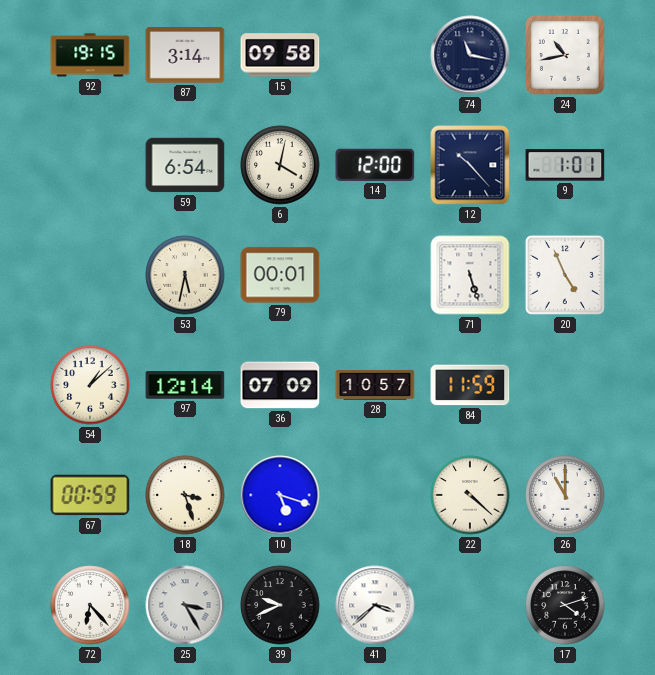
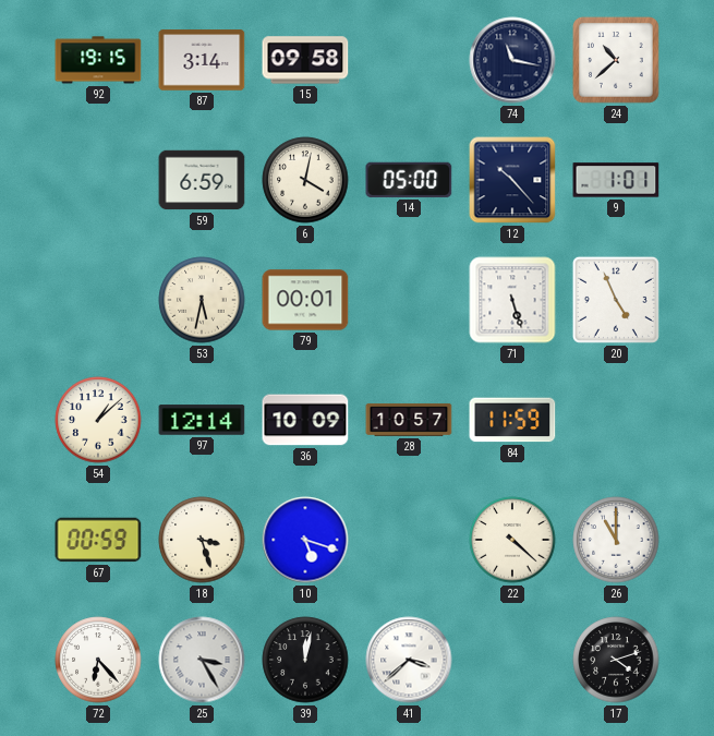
24: 10:43 -> 10:38 (616, 60)
59: 6:54 -> 6:59 (202, 180)
14: 12:00 -> 05:00 (409, 180)
36: 07:09 -> 10:09 (305, 420)
39: 9:41 -> 12:02 (305, 660)
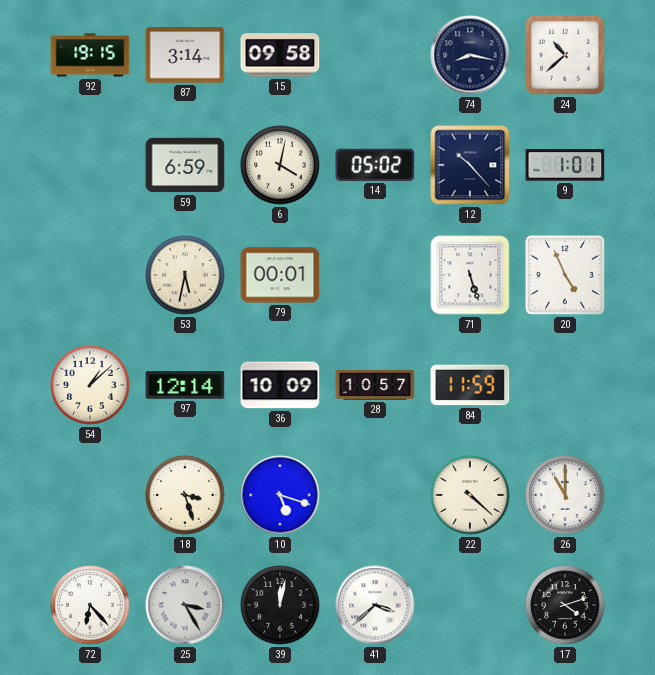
74: 11:17 -> 8:17 (470, 55)
14: 05:00 -> 05:02 (375, 165)
67: 00:59 -> none (98, 540)
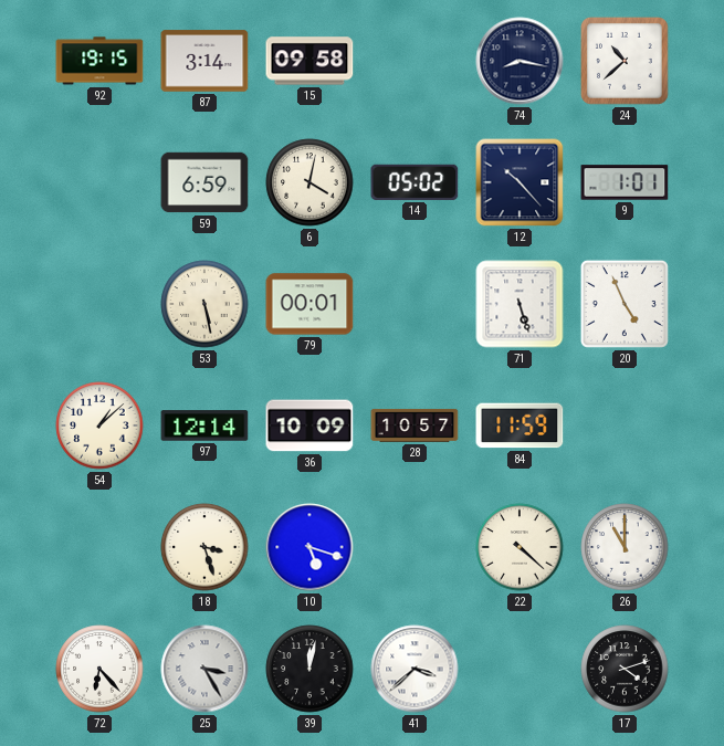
53: 5:32 -> 5:28 (204, 304)
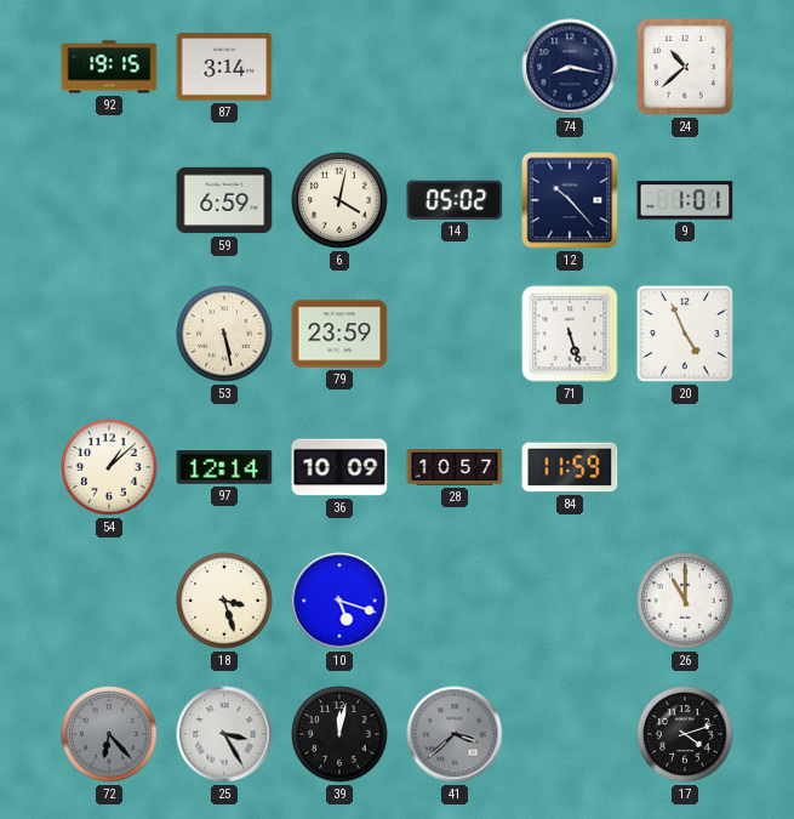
15: 09:58 -> none (309, 61)
79: 00:01 -> 23:59 (339, 334)
22: 4:22 -> none (520, 547)
72 dial: white -> grey (109, 734)
41 dial: white -> grey (455, 734)
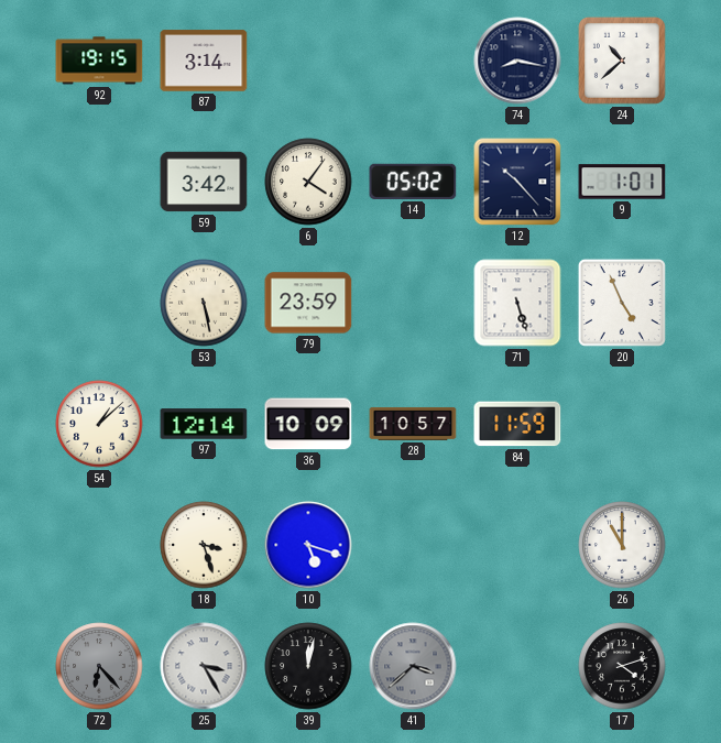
59: 6:59 -> 3:42 (204, 182)
6: 4:02 -> 4:06 (308, 182)
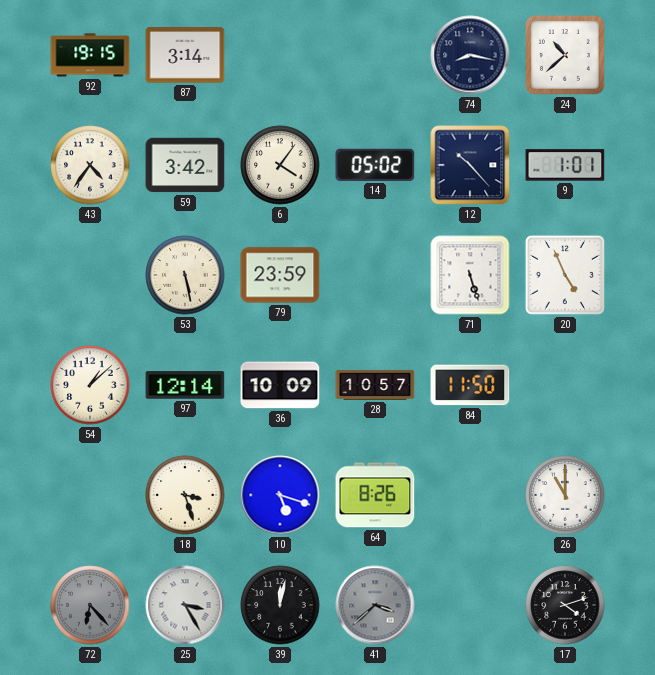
43: none -> 4:36 (90, 165)
84: 11:59 -> 11:50 (470, 385)
64: none -> 8:26 (375, 495)
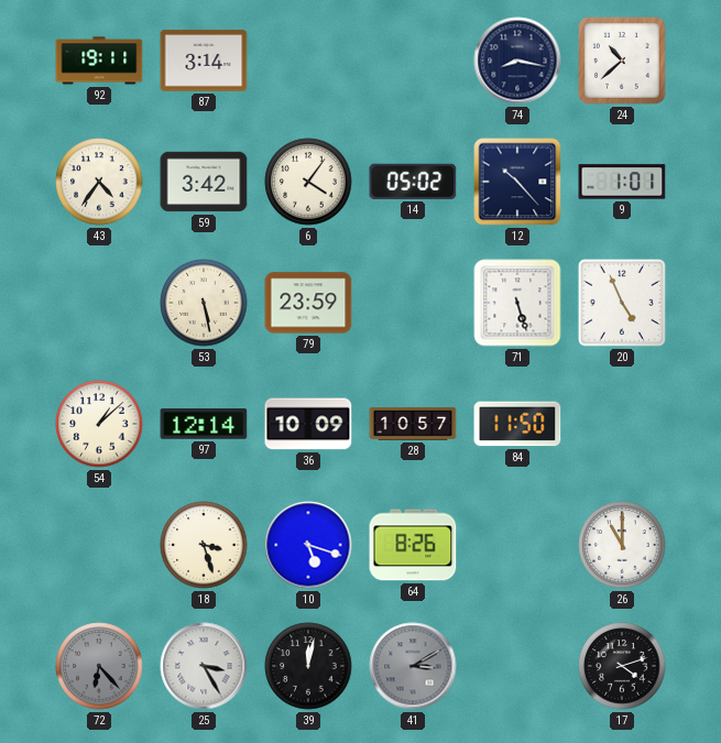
92: 19:15 -> 19:11 (99, 61)
41: 3:38 -> 3:10 (413, 666)
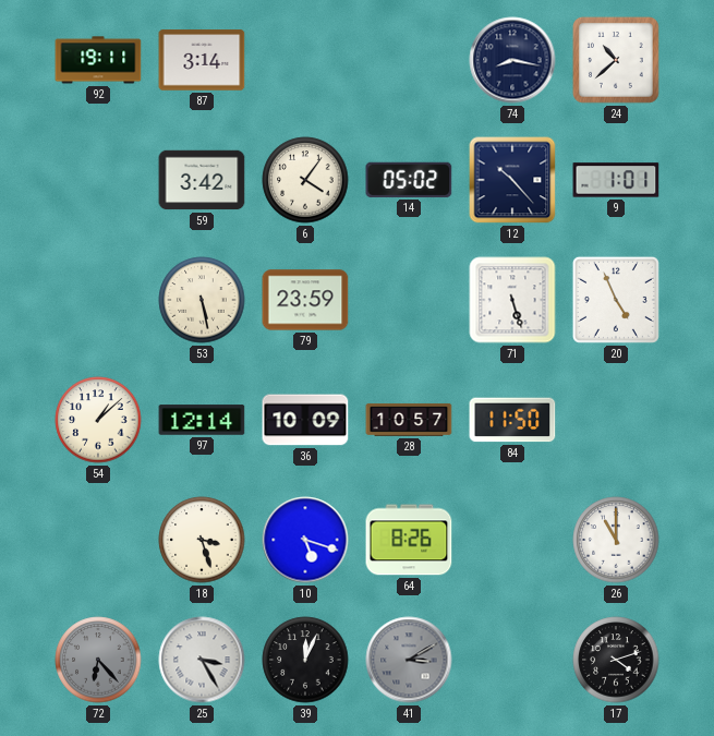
43: 4:36 -> none (99, 182)
39: 12:02 -> 12:04 (305, 660)
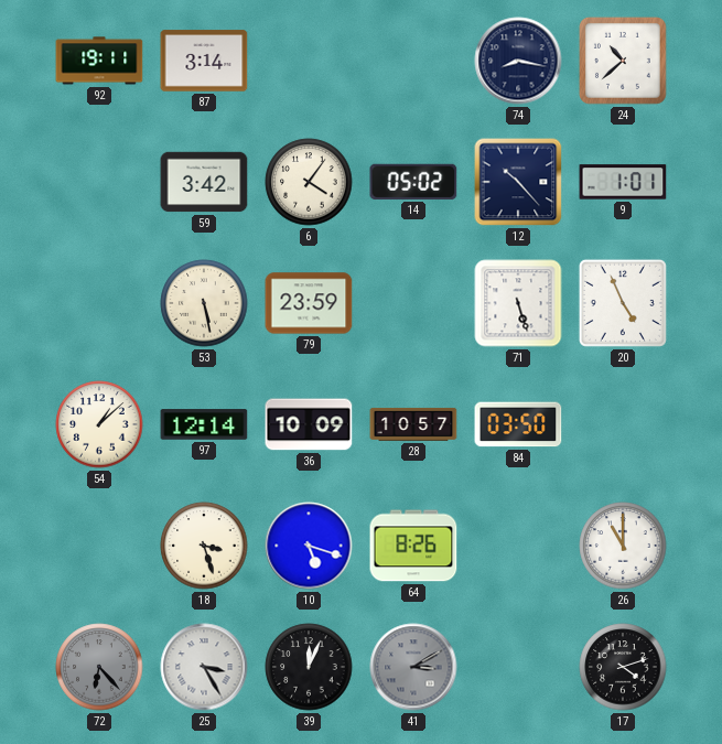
84: 11:50 -> 03:50 (518, 424)
